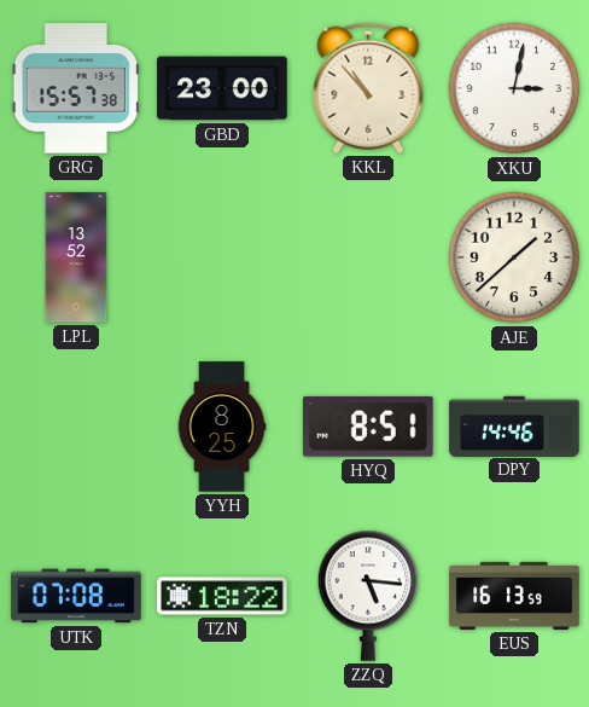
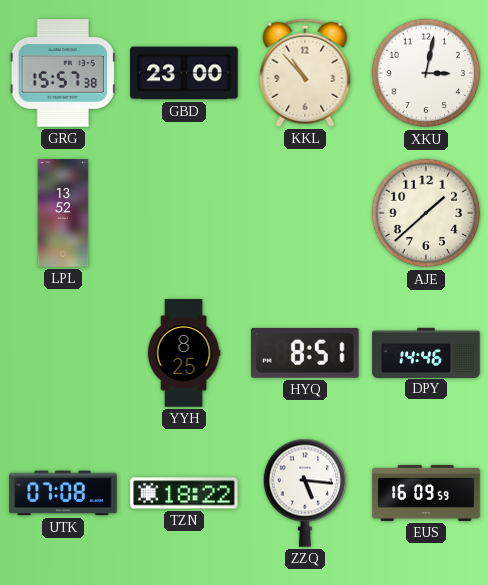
EUS: 16:13 -> 16:09 (426, 493)
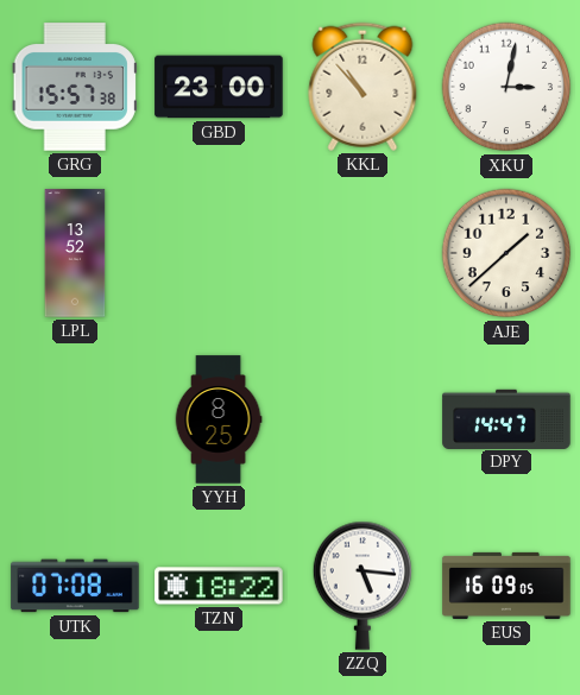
HYQ: 8:51 -> none (305, 353)
DPY: 14:46 -> 14:47 (506, 418)
EUS: 16:09:59 -> 16:09:05 (506, 586)
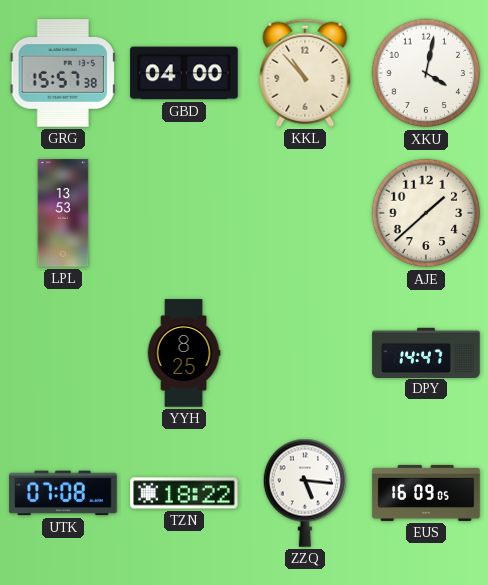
GBD: 23:00 -> 04:00 (184, 73)
XKU: 3:02 -> 4:02 (426, 73)
LPL: 13:52 -> 13:53 (63, 213)
